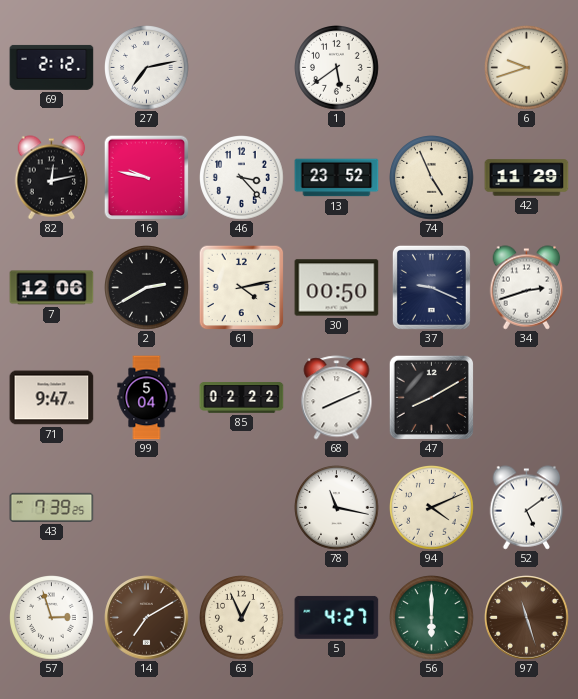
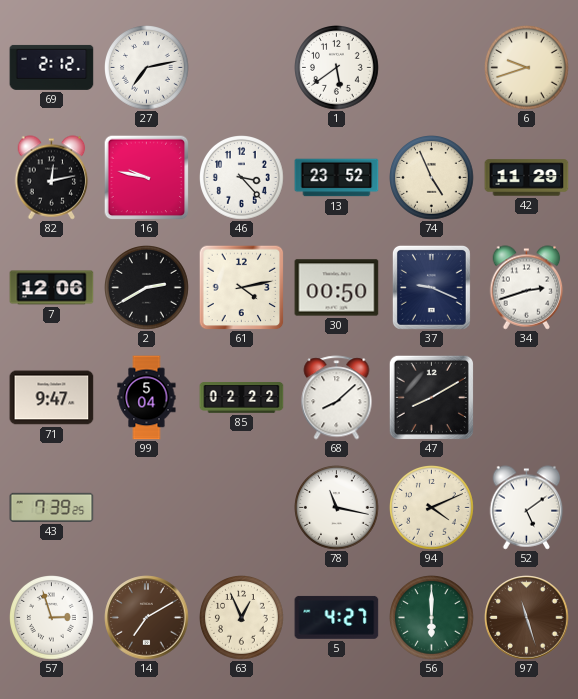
68: 8:11 -> 8:08 (337, 398)
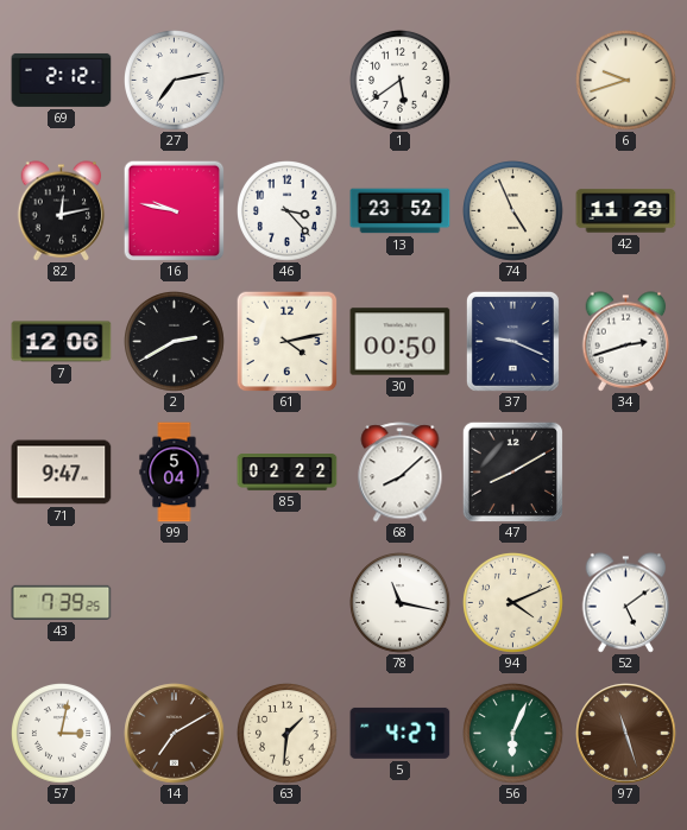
57: 2:57 -> 3:02 (62, 734)
63: 12:56 -> 1:31 (288, 734)
56: 6:00 -> 6:04 (513, 734)
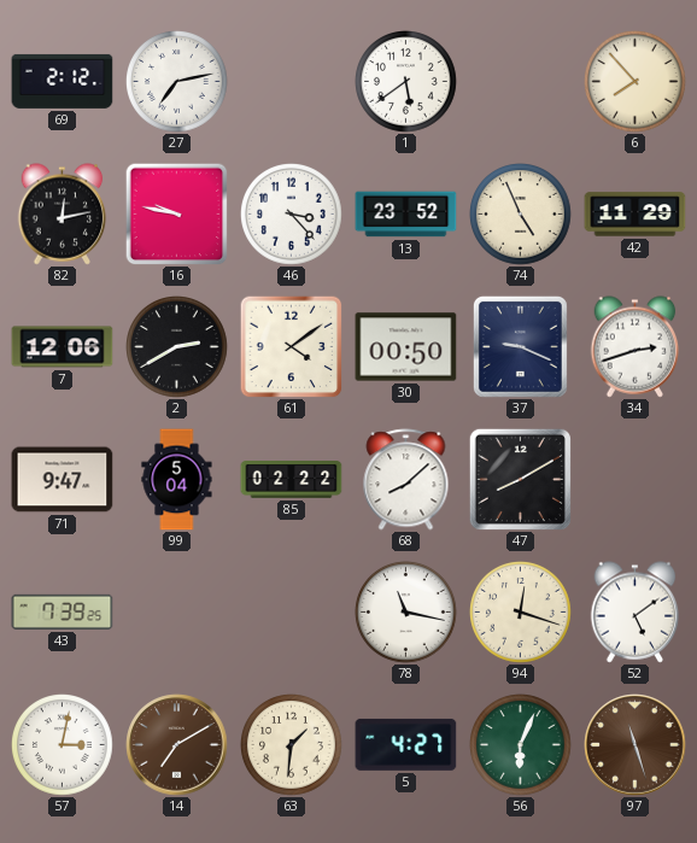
6: 9:42 -> 7:53 (635, 82)
61: 4:13 -> 4:09 (291, 346)
94: 4:11 -> 12:18 (521, 613)
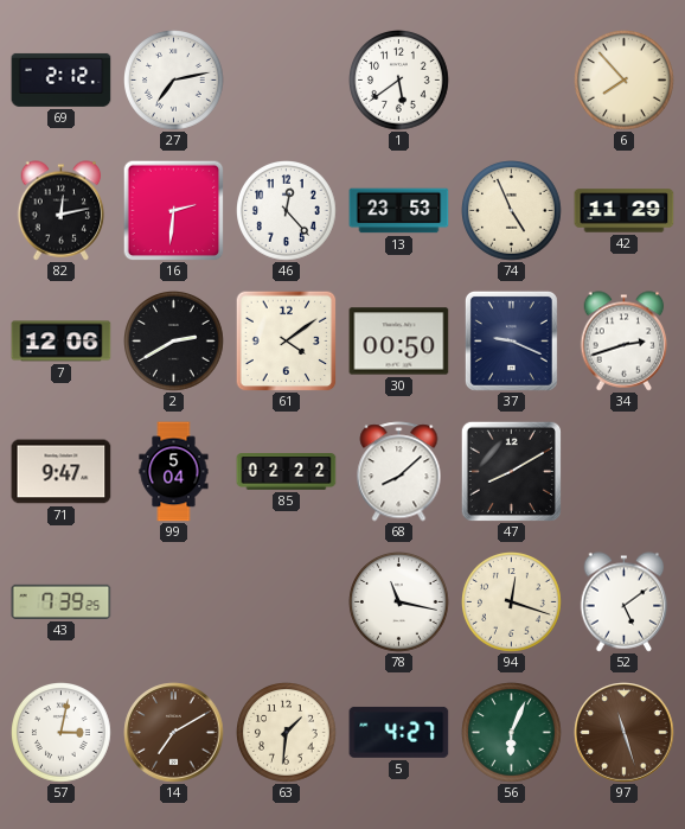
16: 9:47 -> 2:31 (173, 210)
46: 3:23 -> 12:23 (287, 211)
13: 23:52 -> 23:53 (399, 211)
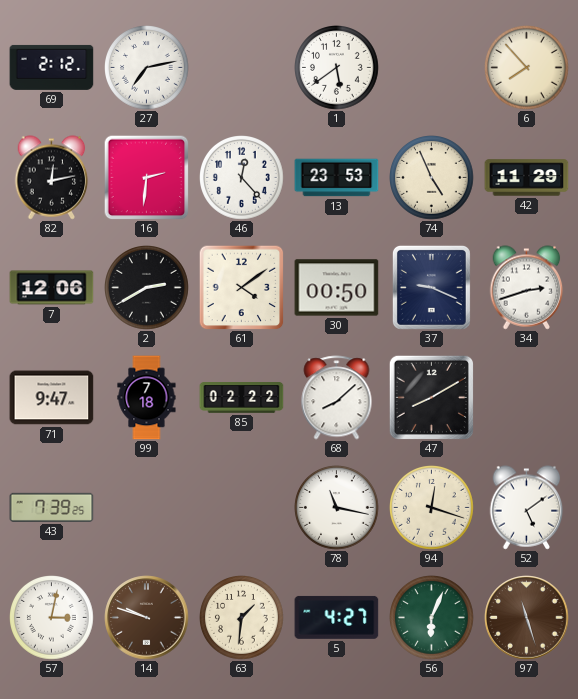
99: 5:04 -> 7:18 (147, 398)
14: 7:10 -> 9:48 (147, 618)
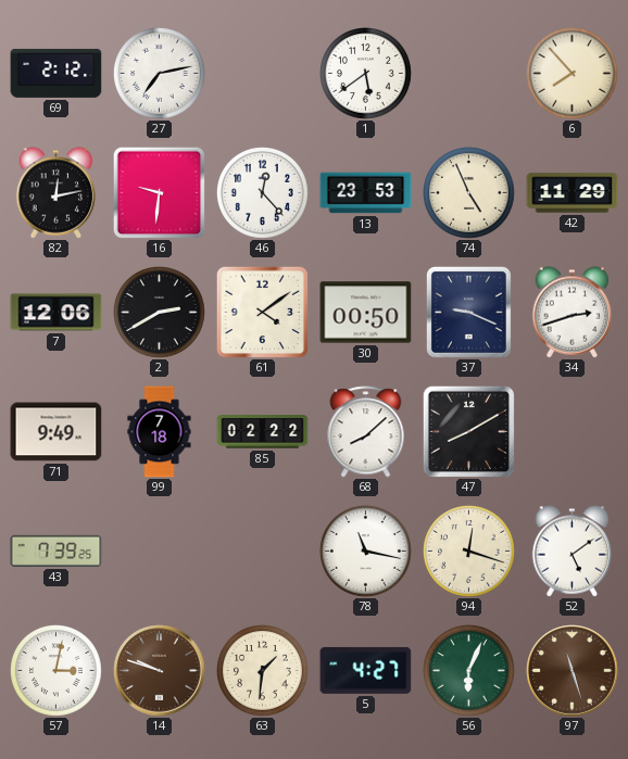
16: 2:31 -> 9:31 (159, 192)
71: 9:47 -> 9:49 (56, 432)
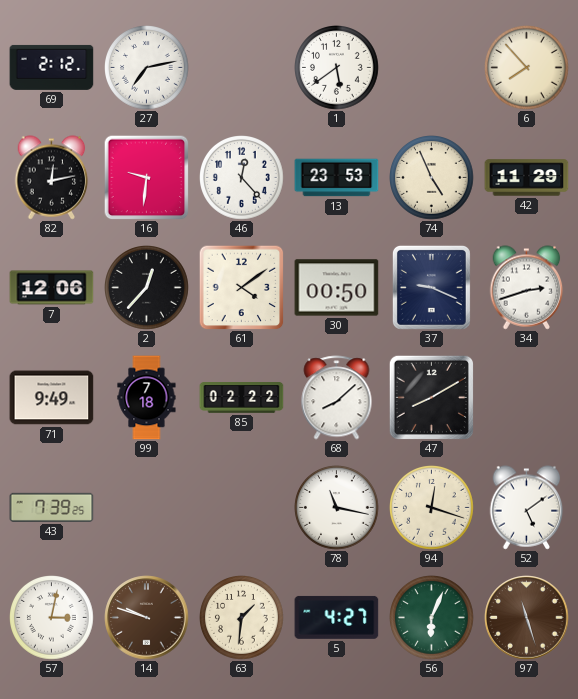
2: 2:40 -> 12:37 (147, 288)
